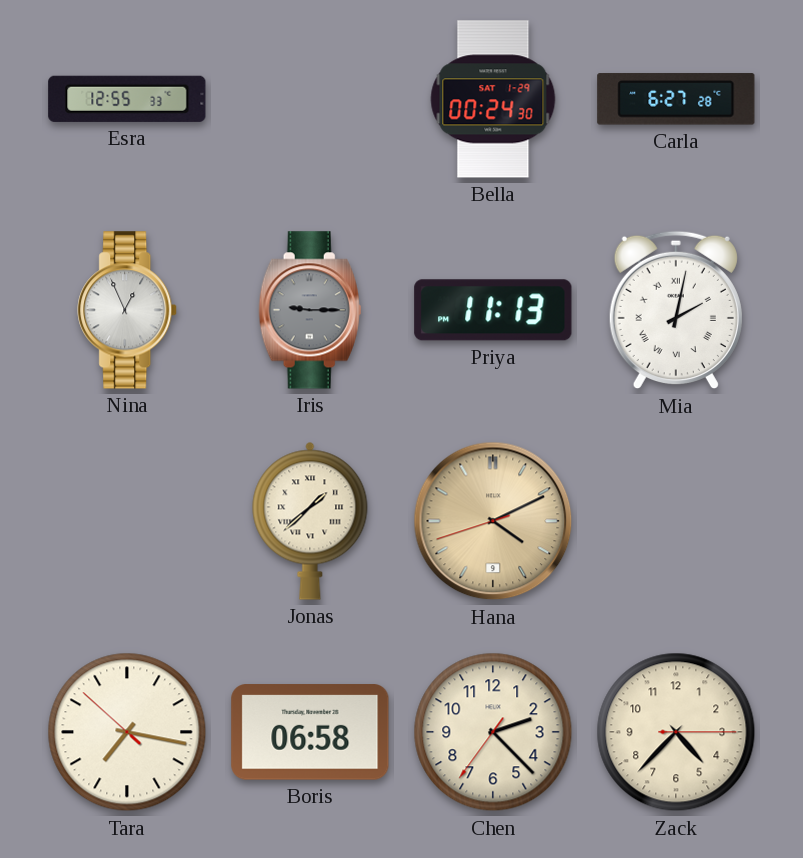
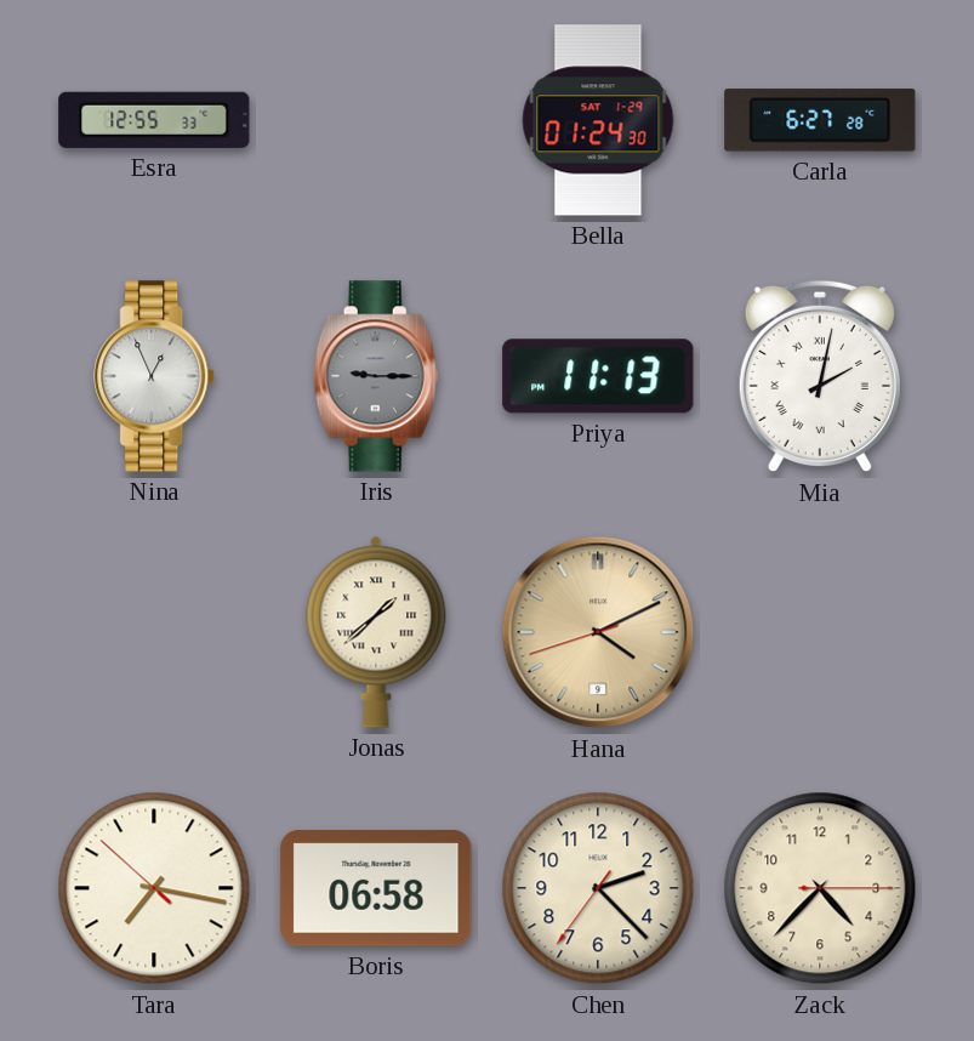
Bella: 00:24 -> 01:24 (598, 120)
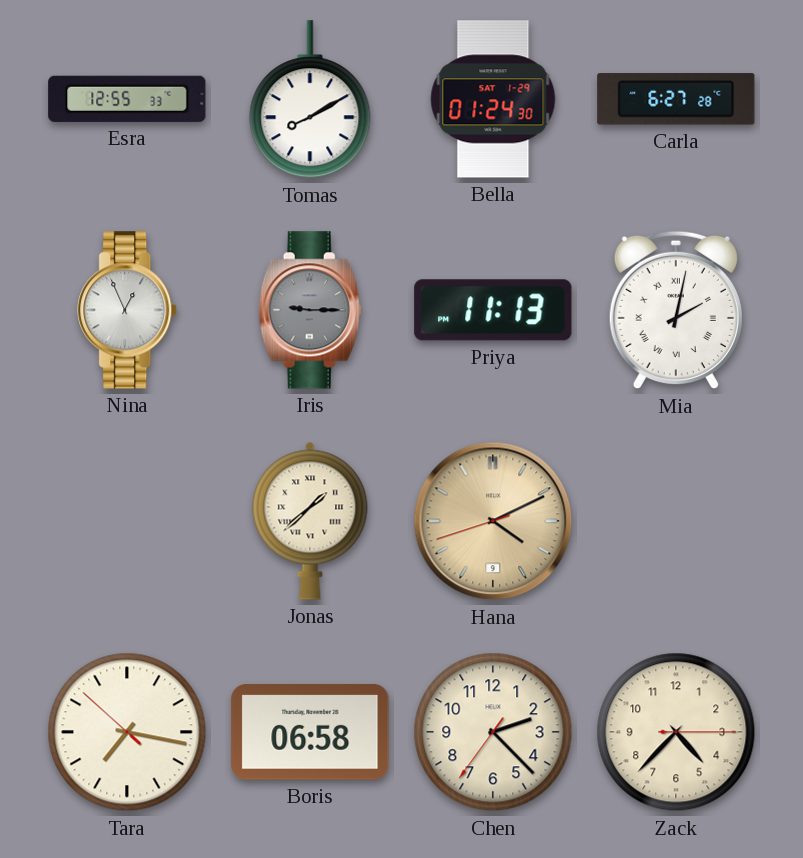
Tomas: none -> 8:10 (310, 100)
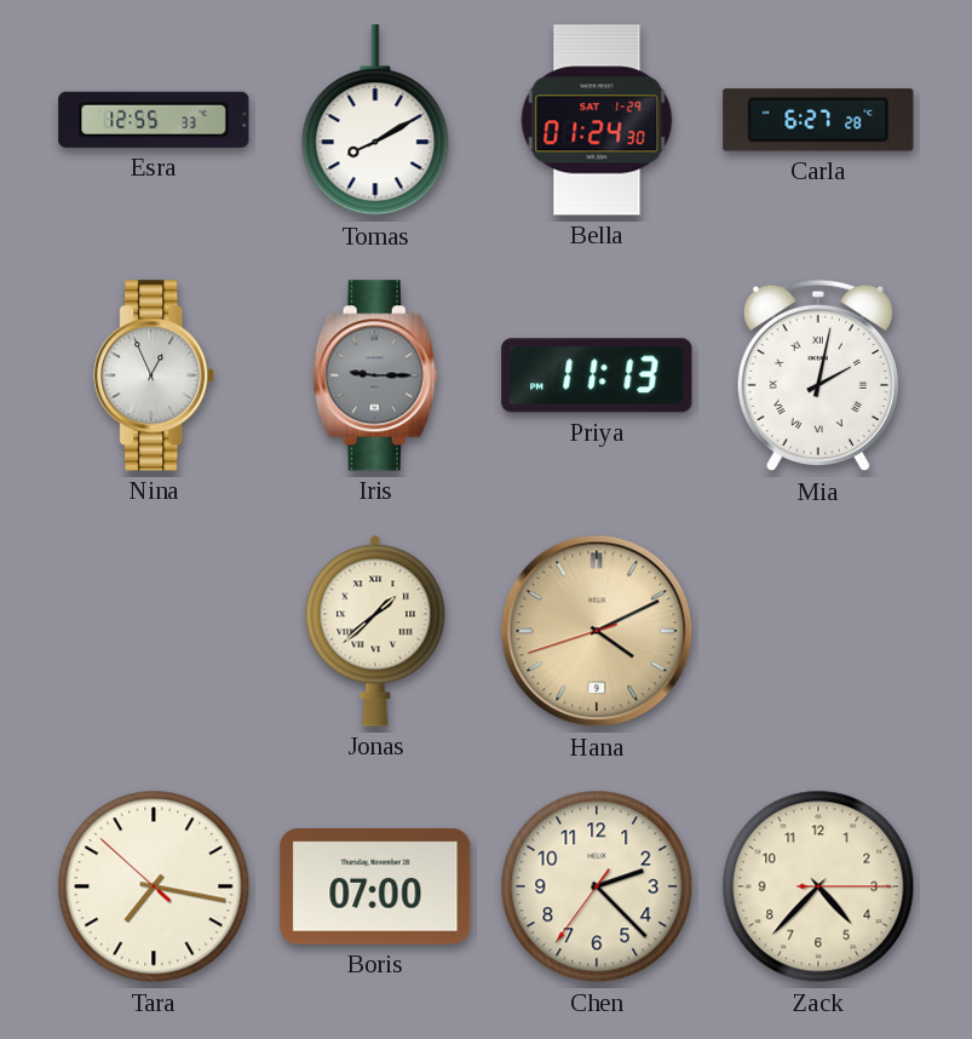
Boris: 06:58 -> 07:00 (375, 886)
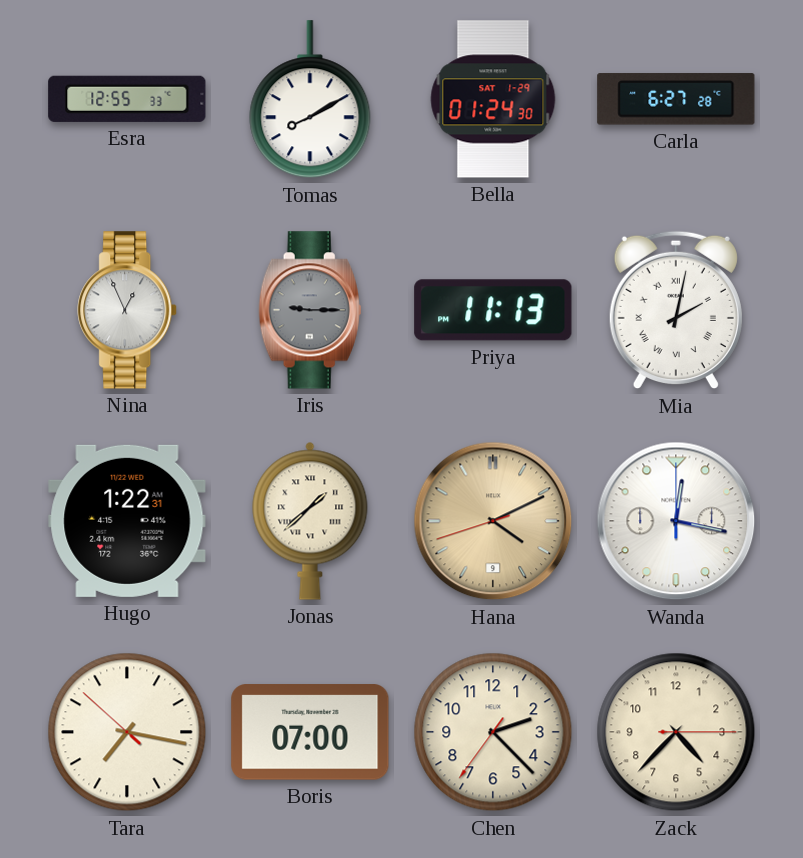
Hugo: none -> 1:22 (127, 521)
Wanda: none -> 12:17 (676, 521)
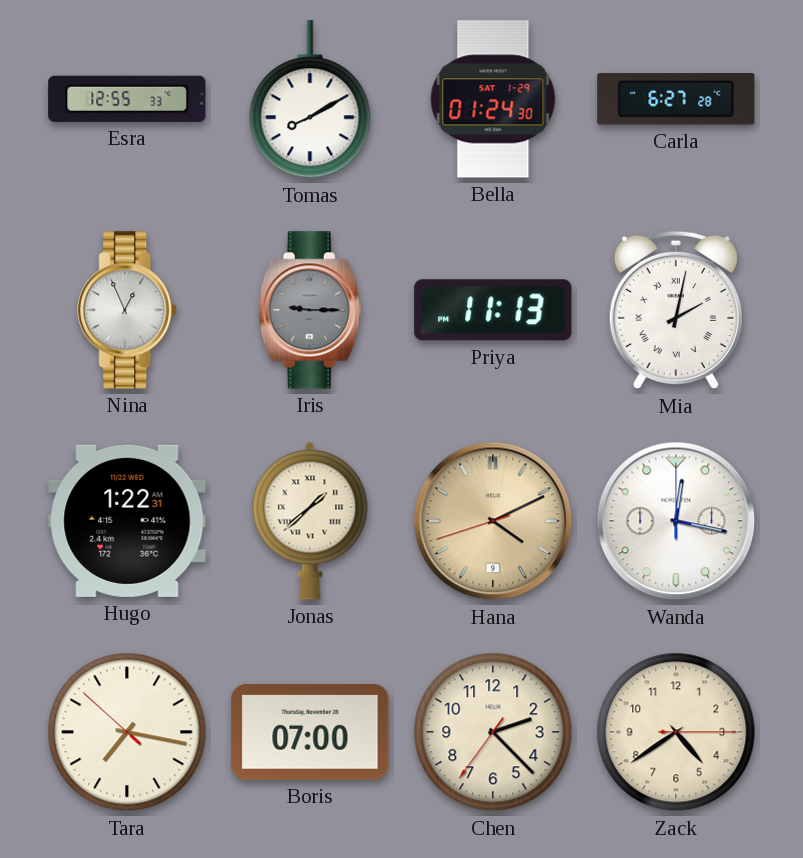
Zack: 4:37 -> 4:39 (676, 732)
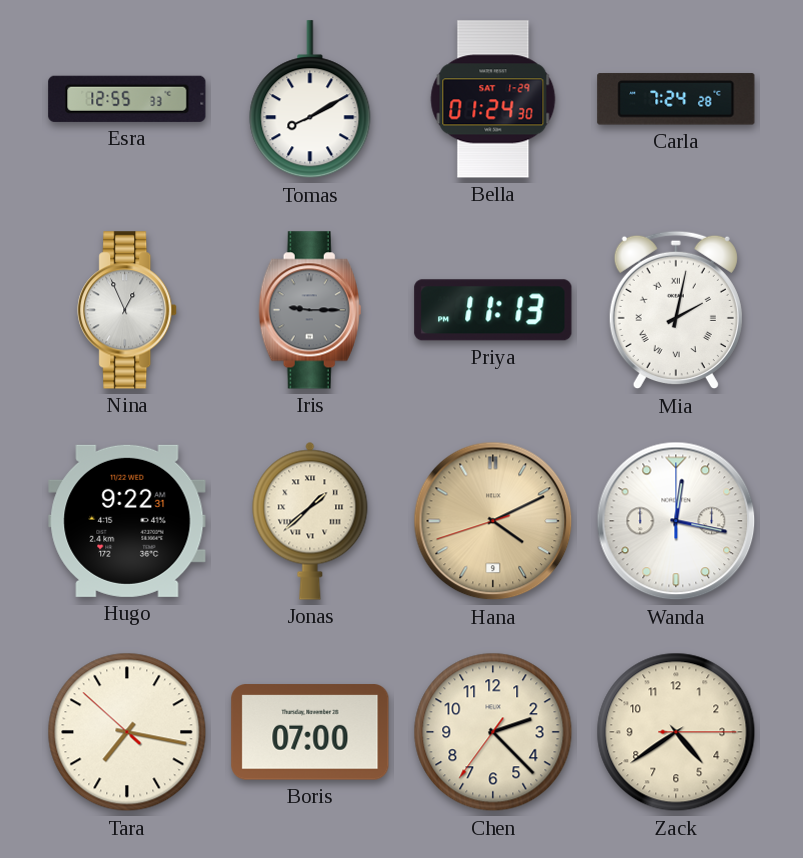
Carla: 6:27 -> 7:24 (676, 99)
Hugo: 1:22 -> 9:22 (127, 521)
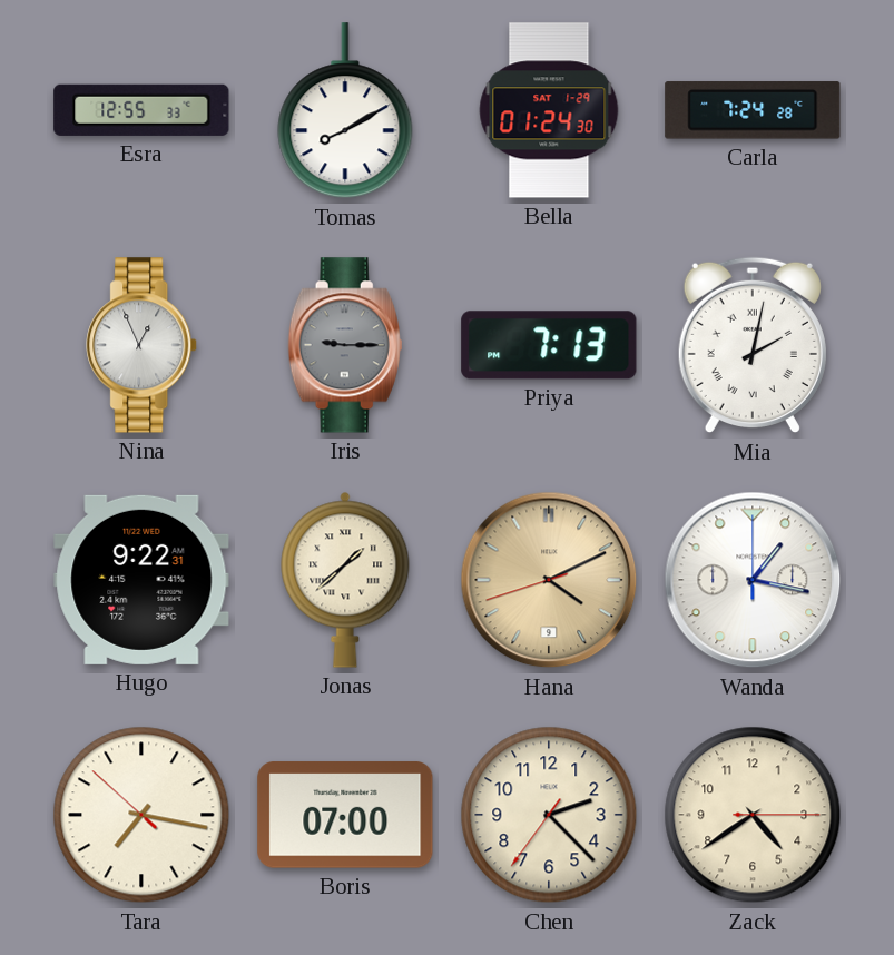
Priya: 11:13 -> 7:13 (549, 345)
Wanda: 12:17 -> 1:17 (753, 580)
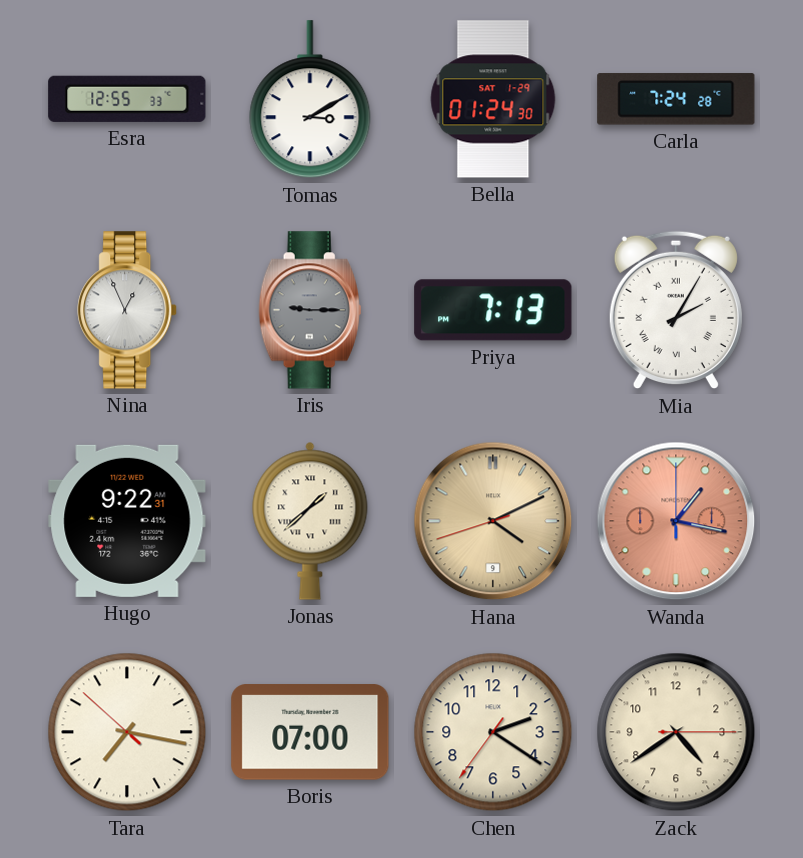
Tomas: 8:10 -> 3:10 (310, 100)
Mia: 2:02 -> 2:05 (676, 310)
Wanda dial: white -> salmon (676, 521)
Chen: 2:22 -> 2:20 (493, 732)
